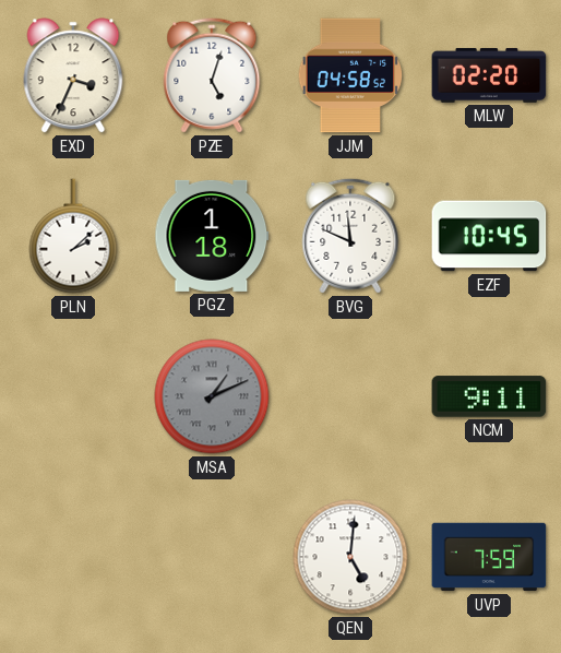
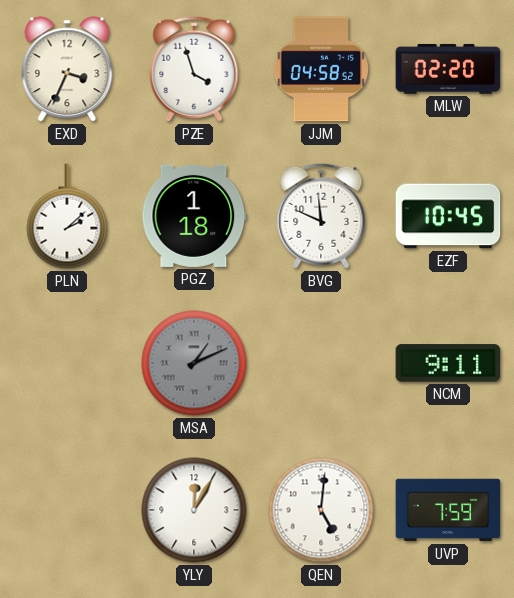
PZE: 5:03 -> 3:57 (194, 69)
YLY: none -> 12:05 (194, 510)
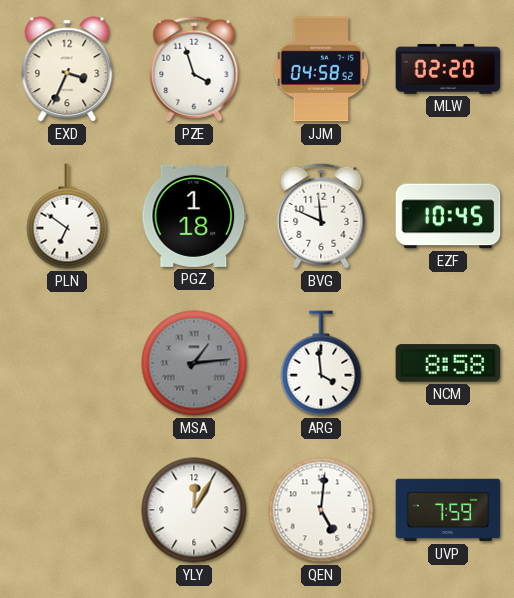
PLN: 2:08 -> 6:51 (67, 216)
MSA: 1:11 -> 1:14 (194, 363)
ARG: none -> 3:59 (321, 363)
NCM: 9:11 -> 8:58 (448, 363)
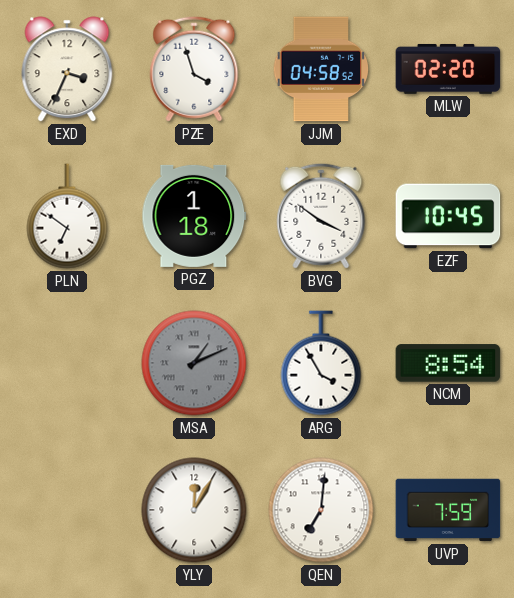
BVG: 11:49 -> 3:51 (321, 216)
MSA: 1:14 -> 1:11 (194, 363)
ARG: 3:59 -> 3:55 (321, 363)
NCM: 8:58 -> 8:54 (448, 363)
QEN: 5:01 -> 7:01 (321, 510)
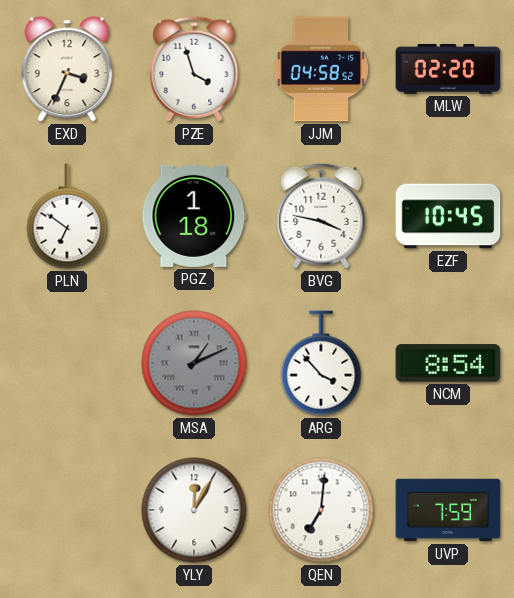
BVG: 3:51 -> 3:47 (321, 216)
ARG: 3:55 -> 3:53 (321, 363)
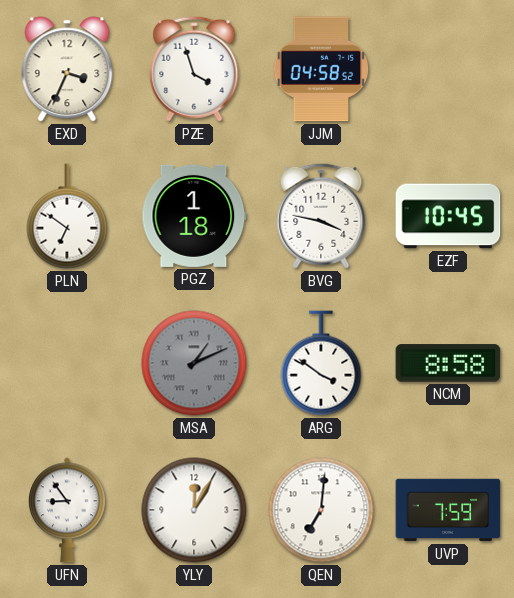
MLW: 02:20 -> none (448, 69)
ARG: 3:53 -> 3:51 (321, 363)
NCM: 8:54 -> 8:58 (448, 363)
UFN: none -> 8:54 (68, 510)
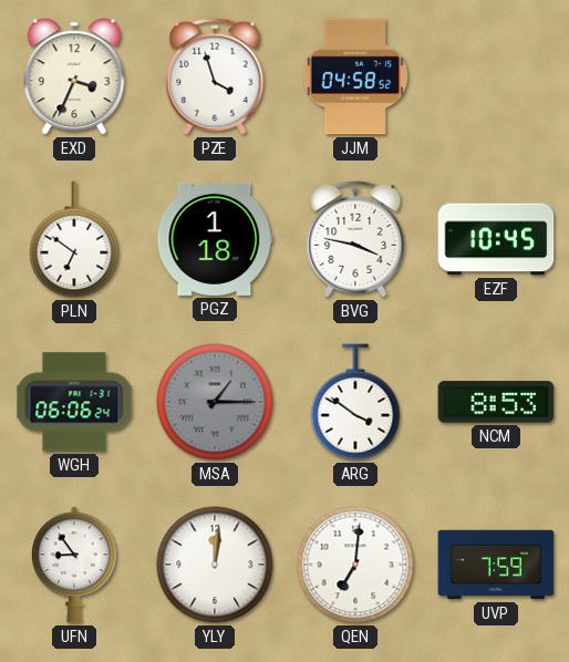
WGH: none -> 06:06 (74, 402)
MSA: 1:11 -> 1:15 (215, 402)
NCM: 8:58 -> 8:53 (496, 402)
YLY: 12:05 -> 12:01 (215, 565)
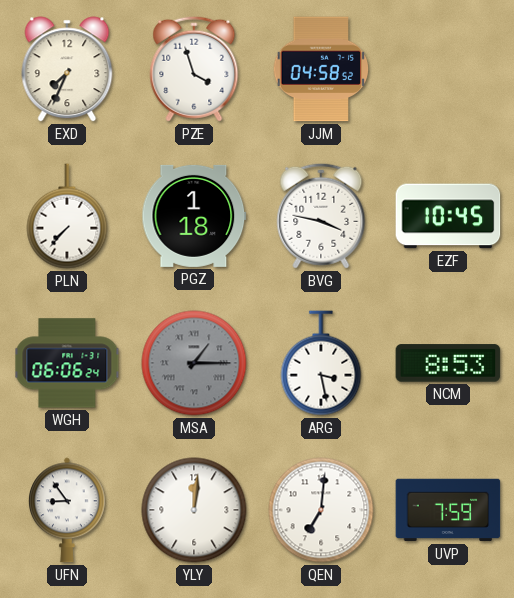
EXD: 3:34 -> 7:34 (67, 69)
PLN: 6:51 -> 7:37 (67, 216)
ARG: 3:51 -> 3:28 (321, 363)
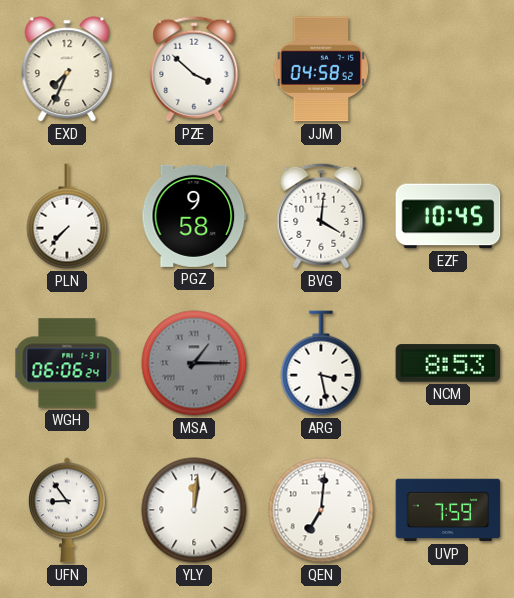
PZE: 3:57 -> 3:52 (194, 69)
PGZ: 1:18 -> 9:58 (194, 216)
BVG: 3:47 -> 4:01 (321, 216)
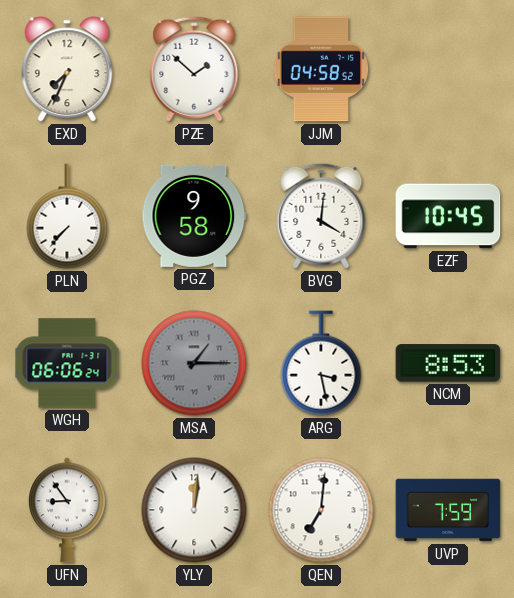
PZE: 3:52 -> 1:52 (194, 69)
